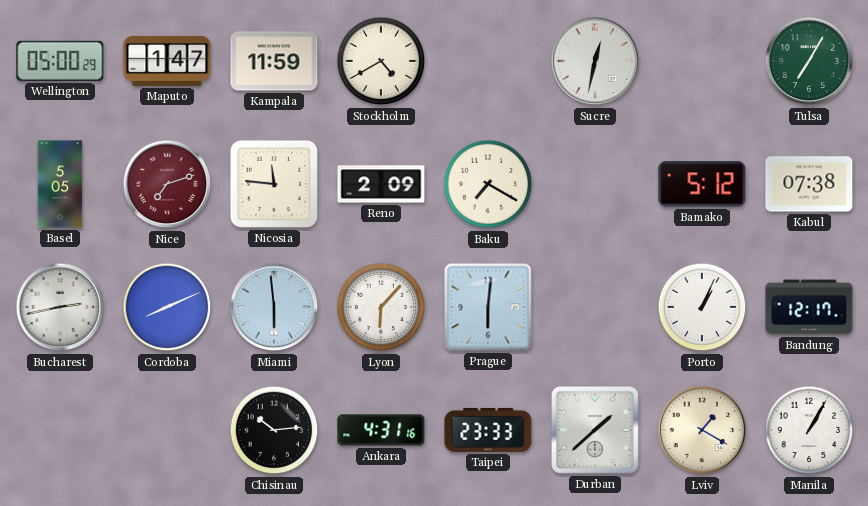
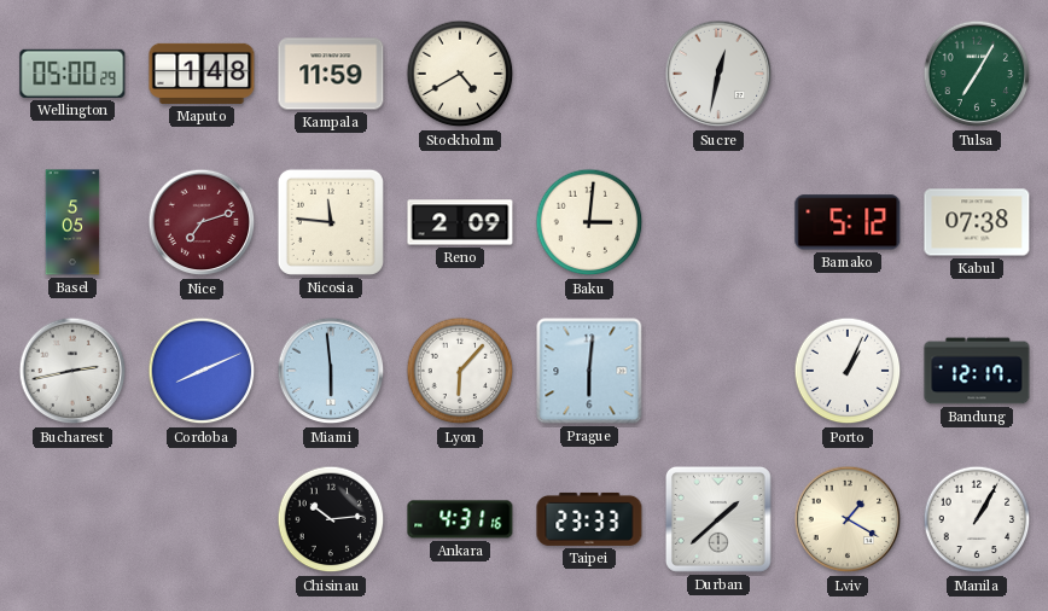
Maputo: 1:47 -> 1:48 (202, 74)
Baku: 7:20 -> 3:01 (589, 222)
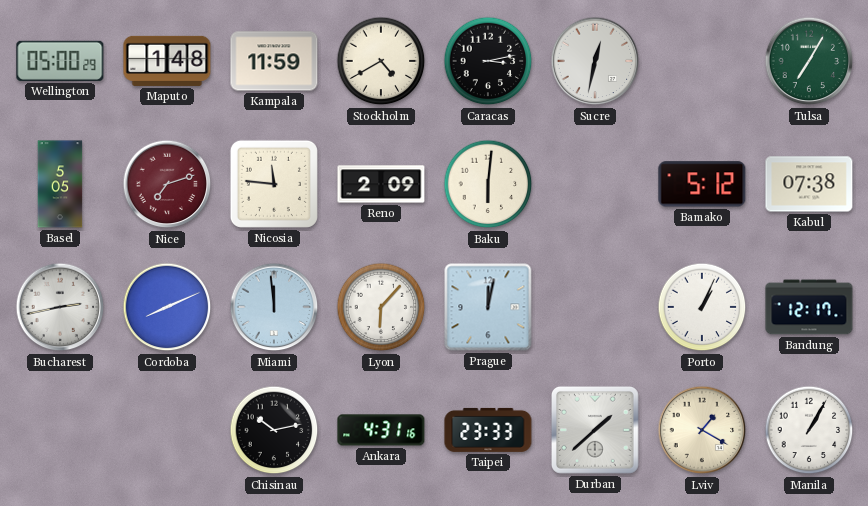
Caracas: none -> 3:13 (488, 61)
Baku: 3:01 -> 6:01 (488, 184)
Miami: 5:59 -> 11:59 (274, 307)
Prague: 6:01 -> 12:02 (488, 307)
Chisinau: 10:14 -> 10:13 (274, 430)
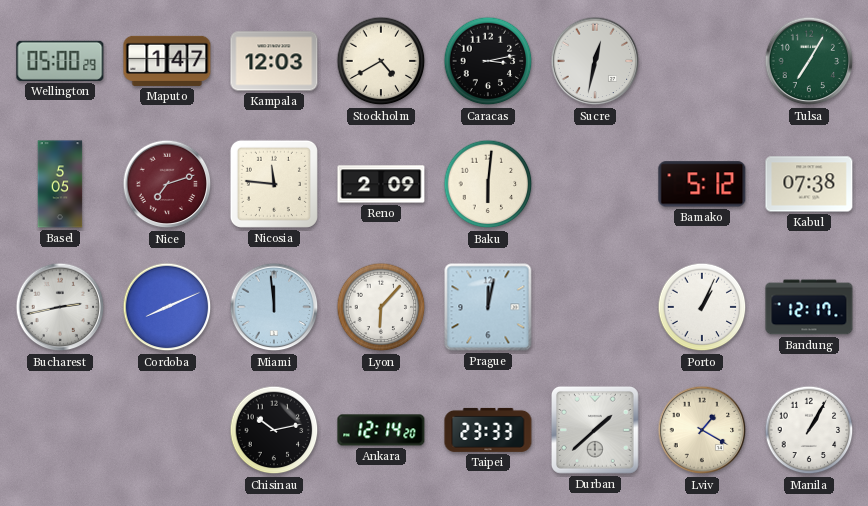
Maputo: 1:48 -> 1:47 (167, 61)
Kampala: 11:59 -> 12:03 (274, 61)
Ankara: 4:31 -> 12:14 (381, 430)
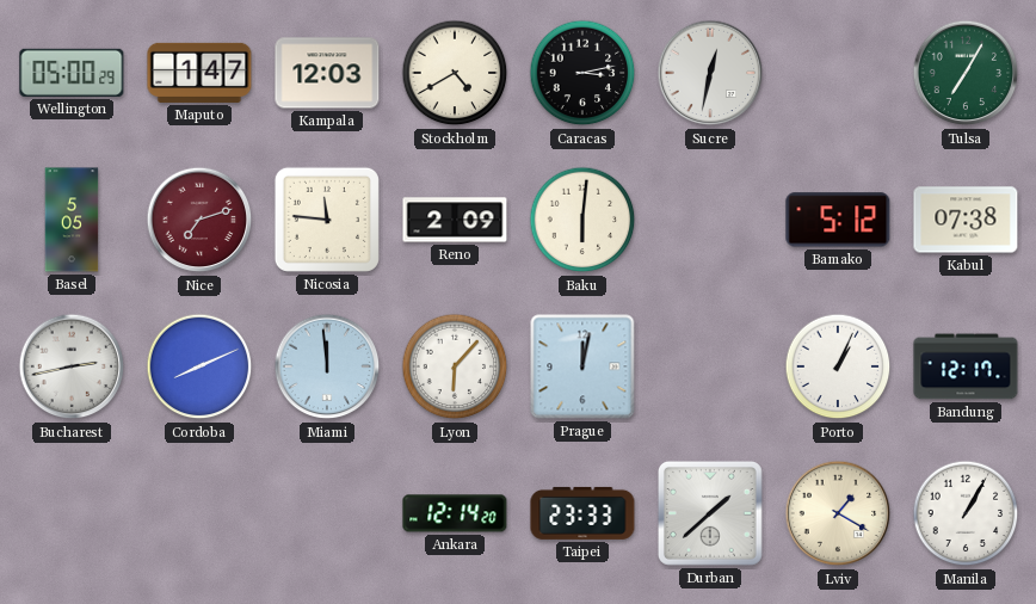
Chisinau: 10:13 -> none (274, 430)
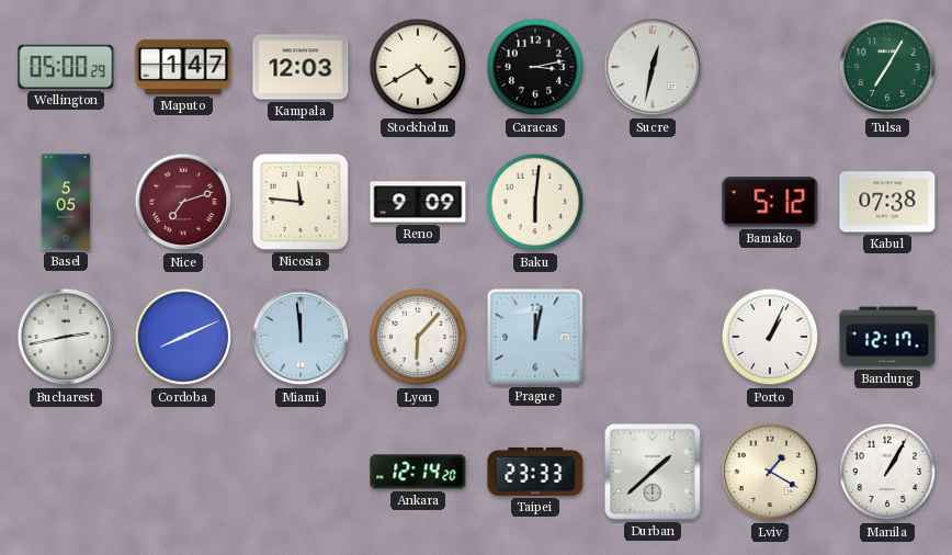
Reno: 2:09 -> 9:09 (418, 202)
